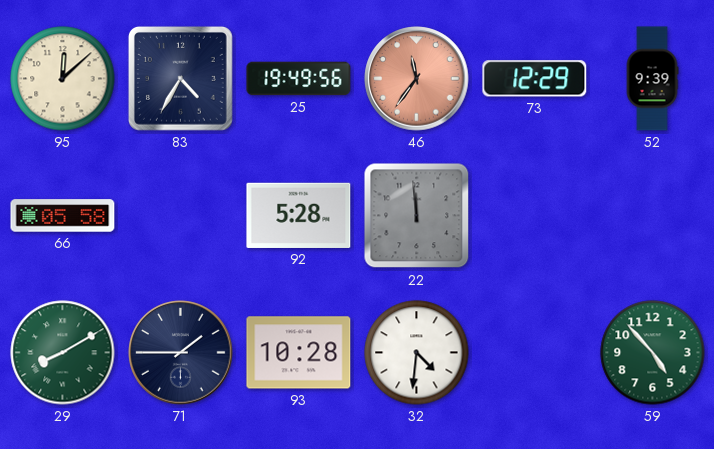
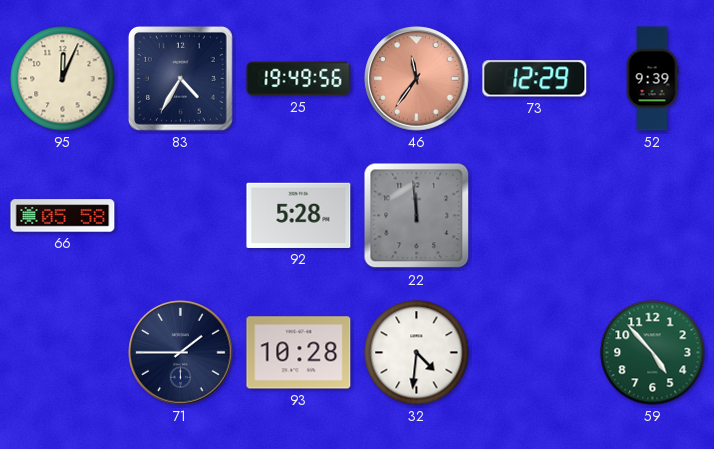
95: 12:08 -> 12:04 (63, 79)
29: 8:10 -> none (63, 353)
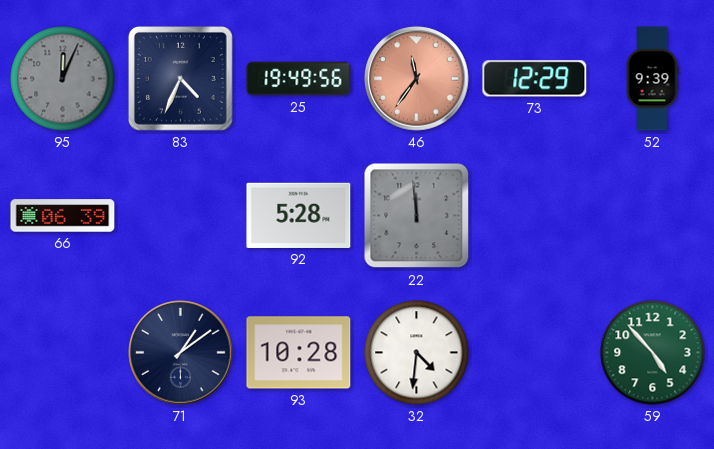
95 dial: cream -> grey (63, 79)
83: 4:35 -> 4:34 (180, 78)
66: 05:58 -> 06:39 (63, 216)
71: 1:45 -> 1:09 (181, 353)
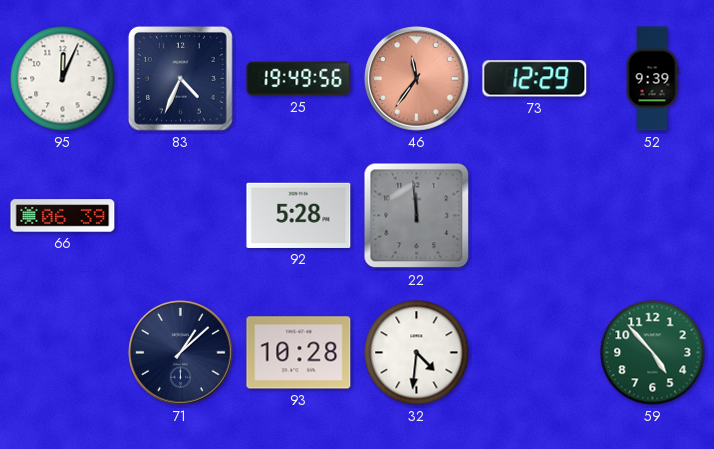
95 dial: grey -> white (63, 79)
71: 1:09 -> 1:08 (181, 353)
